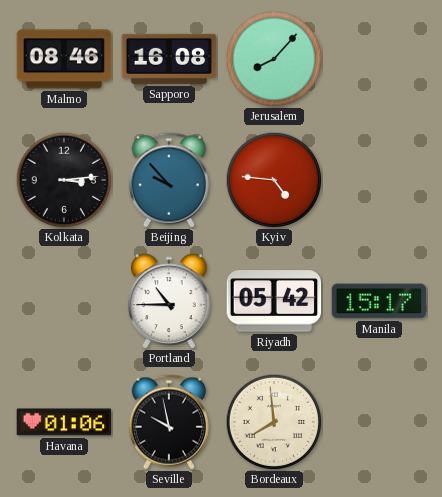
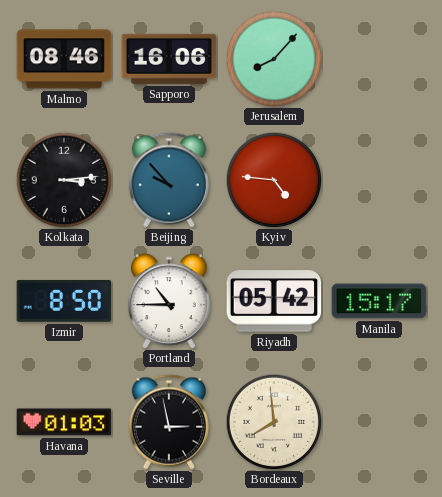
Sapporo: 16:08 -> 16:06 (169, 59)
Izmir: none -> 8:50 (64, 301)
Havana: 01:06 -> 01:03 (64, 422)
Seville: 9:58 -> 2:58 (169, 422)
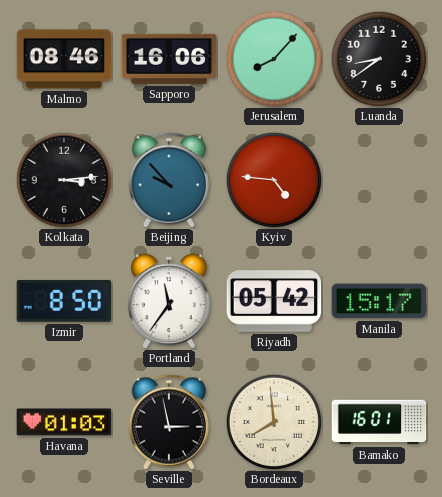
Luanda: none -> 8:39 (379, 59)
Portland: 10:45 -> 11:36 (169, 301)
Bamako: none -> 16:01 (379, 422)
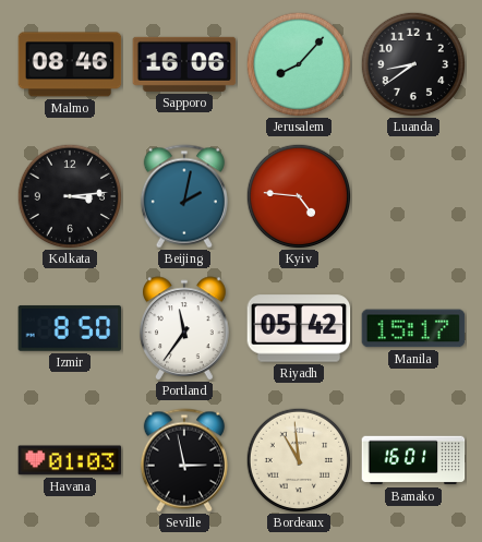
Beijing: 9:53 -> 2:02 (184, 196)
Bordeaux: 7:59 -> 10:59 (299, 460)
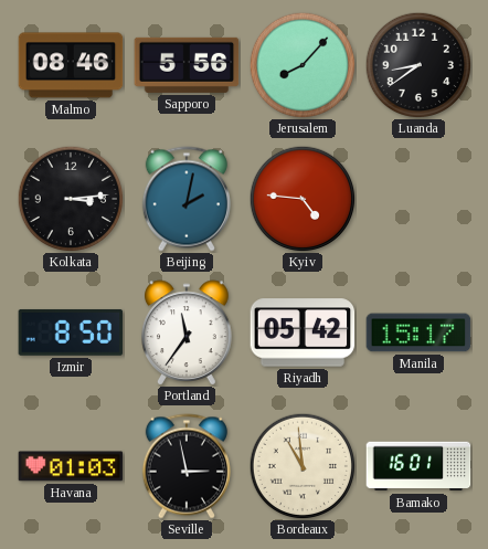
Sapporo: 16:06 -> 5:56 (187, 65)
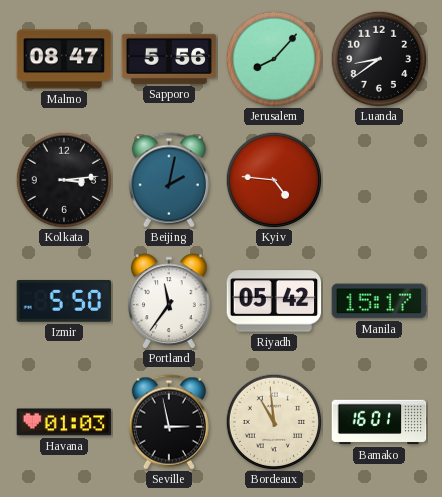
Malmo: 08:46 -> 08:47 (64, 59)
Izmir: 8:50 -> 5:50 (64, 301)
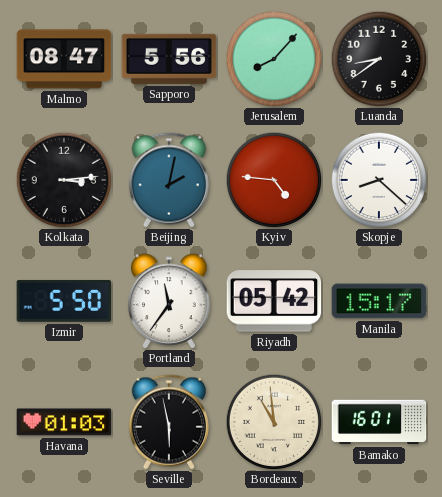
Skopje: none -> 8:22 (379, 180)
Seville: 2:58 -> 5:58 (169, 422)
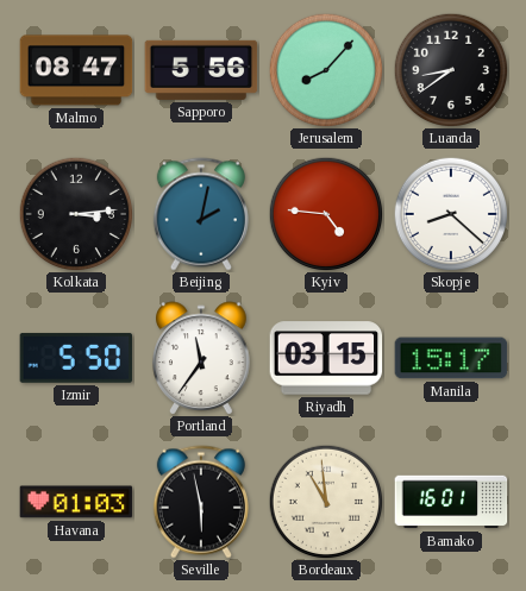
Riyadh: 05:42 -> 03:15 (326, 358)
